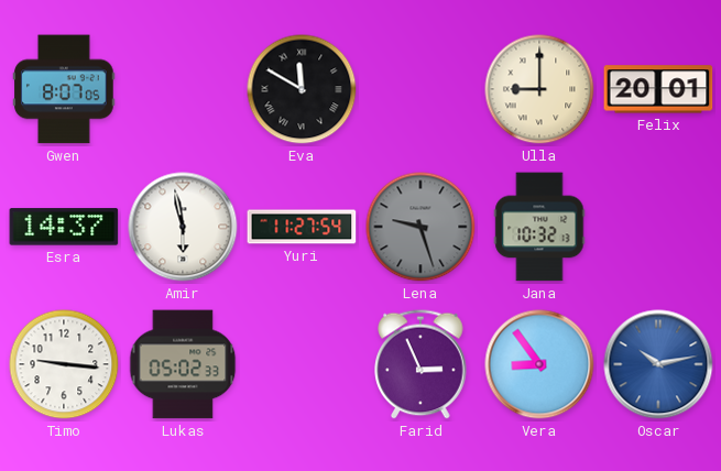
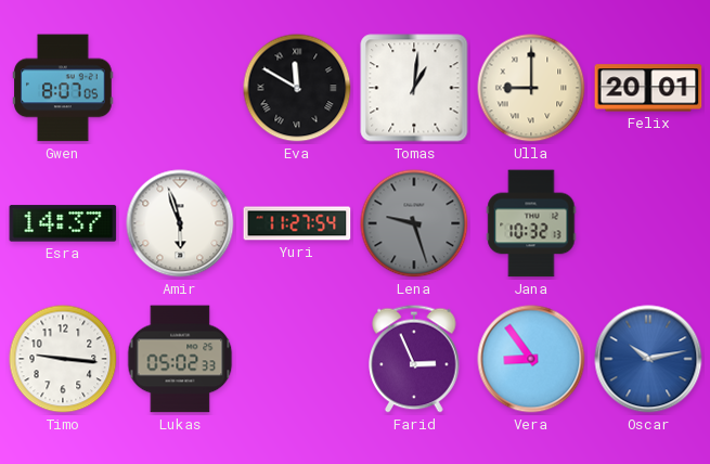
Tomas: none -> 1:01 (414, 88)
Amir: 5:58 -> 5:57 (180, 223)
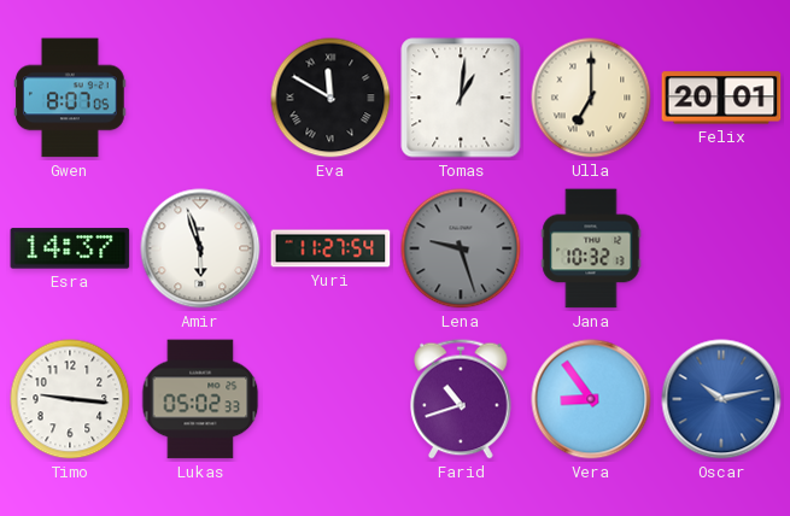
Ulla: 9:00 -> 7:00 (591, 98)
Farid: 2:56 -> 10:42 (461, 399)
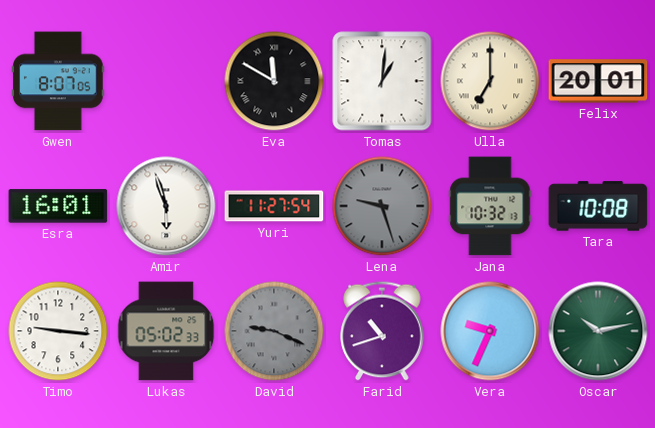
Esra: 14:37 -> 16:01 (58, 206)
Tara: none -> 10:08 (598, 206)
David: none -> 9:19 (274, 331)
Vera: 8:54 -> 9:34 (490, 331)
Oscar dial: blue -> green (598, 331)
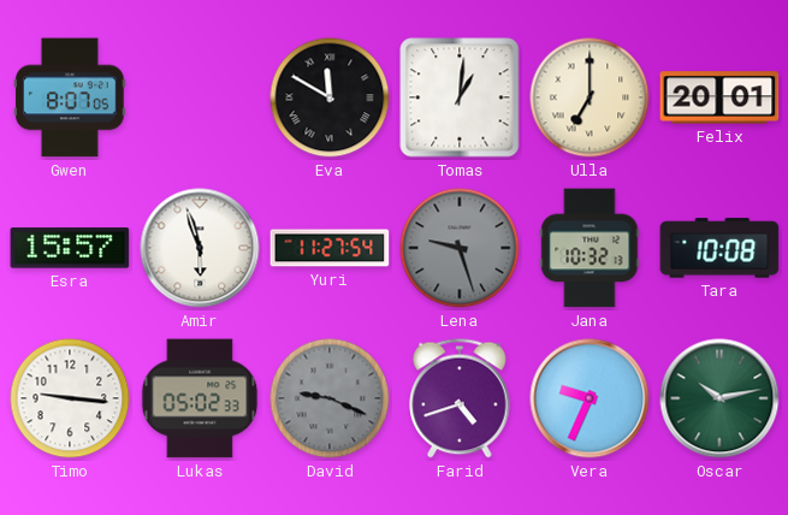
Esra: 16:01 -> 15:57 (70, 248)
Farid: 10:42 -> 4:42 (460, 398)
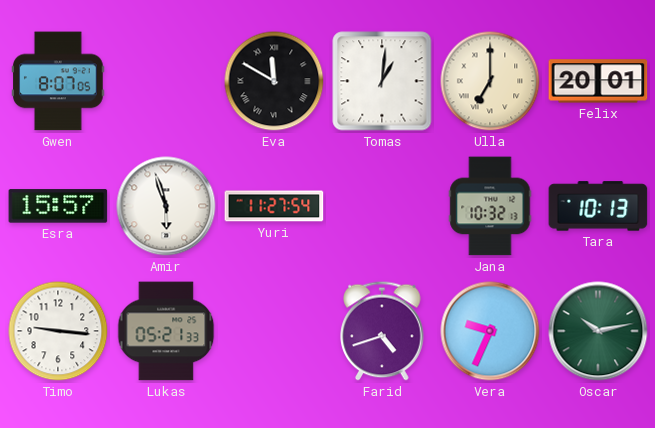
Lena: 9:27 -> none (460, 248)
Tara: 10:08 -> 10:13 (598, 206)
Lukas: 05:02 -> 05:21 (166, 331)
David: 9:19 -> none (330, 398)
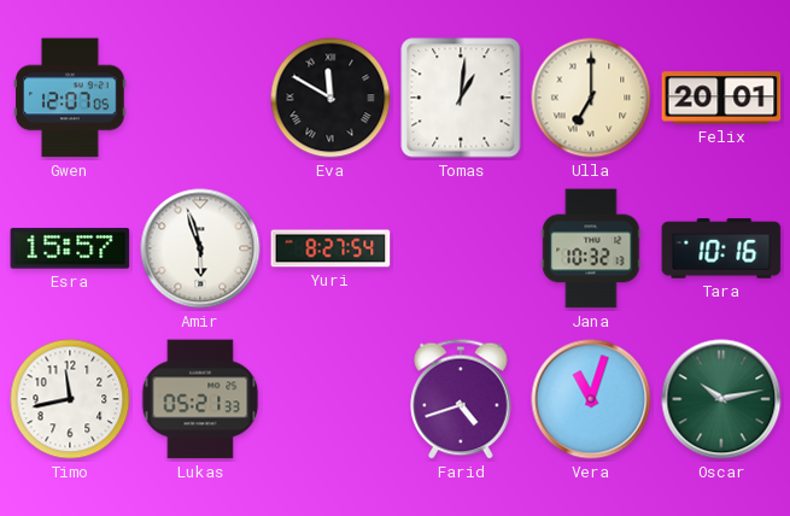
Gwen: 8:07 -> 12:07 (70, 98)
Yuri: 11:27 -> 8:27 (330, 248)
Tara: 10:13 -> 10:16 (721, 248)
Timo: 9:16 -> 11:43 (70, 399)
Vera: 9:34 -> 11:03 (591, 399)
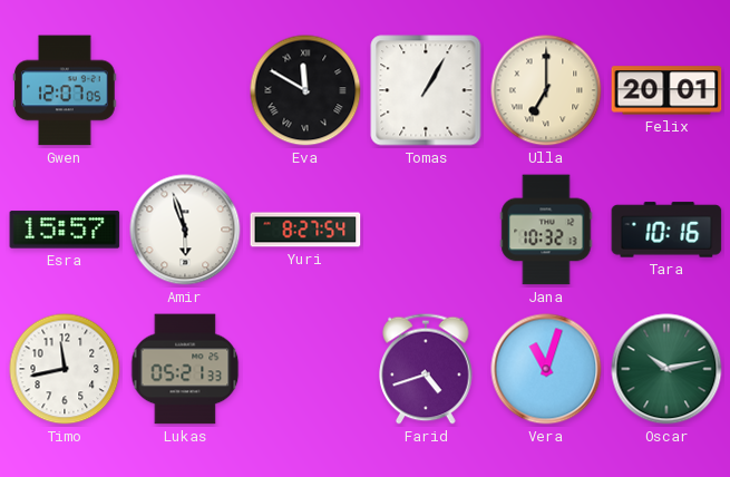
Tomas: 1:01 -> 1:05 (426, 90)
